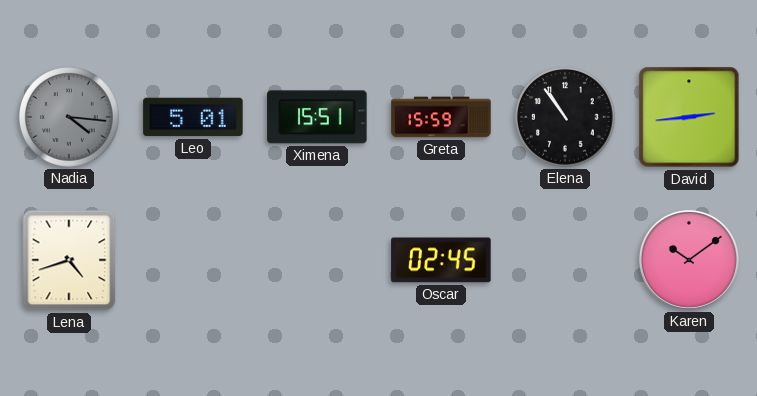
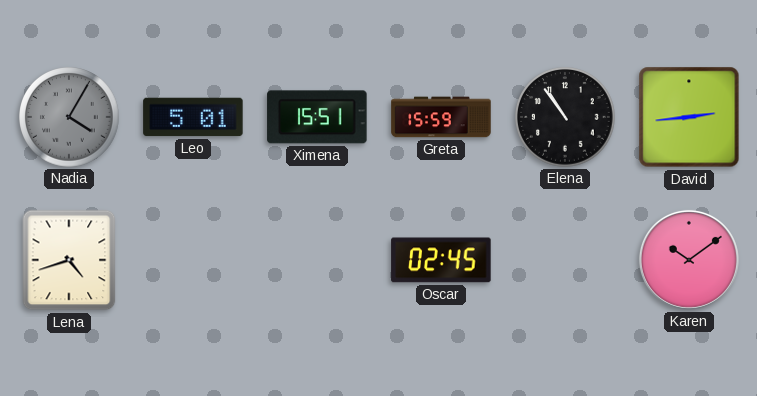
Nadia: 4:16 -> 4:05 (70, 118)
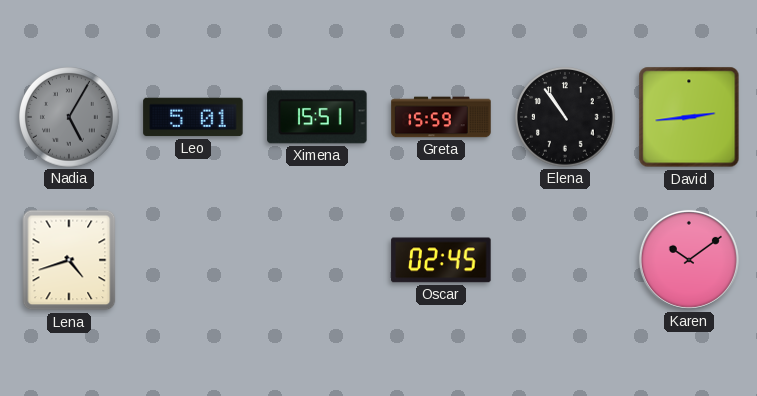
Nadia: 4:05 -> 5:05 (70, 118)
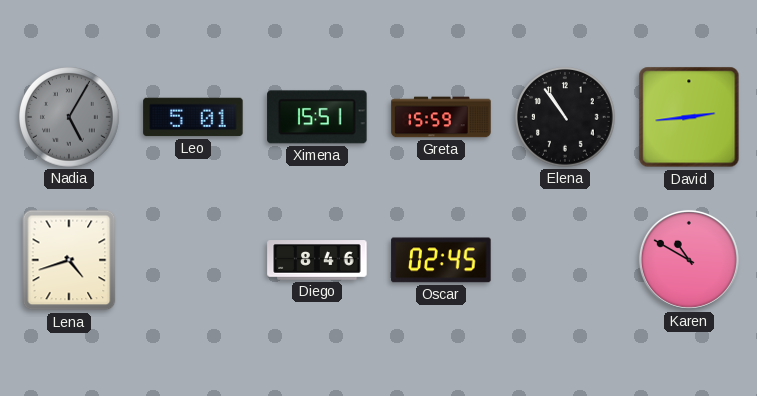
Diego: none -> 8:46 (317, 260)
Karen: 10:09 -> 10:50 (689, 260)
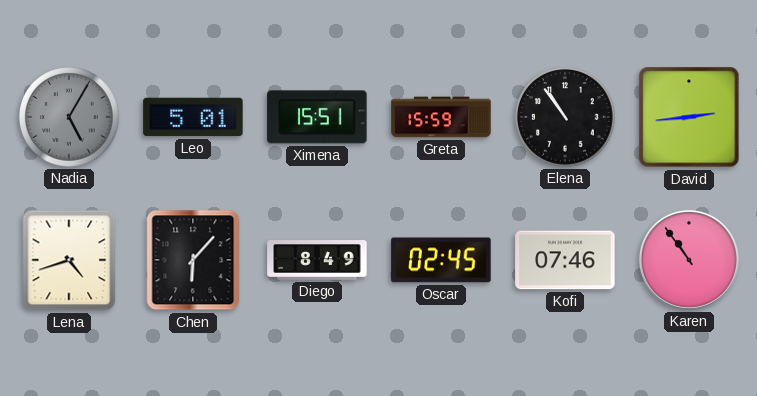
Chen: none -> 6:07 (193, 260)
Diego: 8:46 -> 8:49 (317, 260)
Kofi: none -> 07:46 (565, 260)
Karen: 10:50 -> 10:54 (689, 260)
